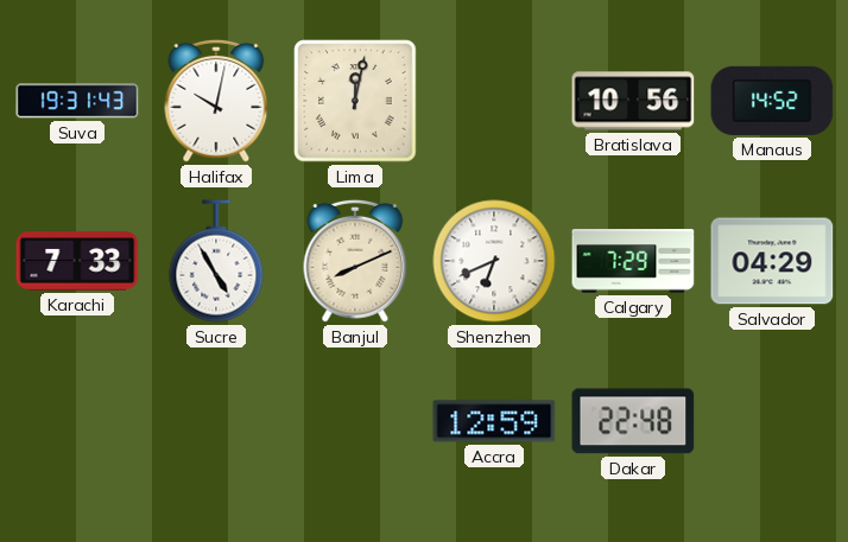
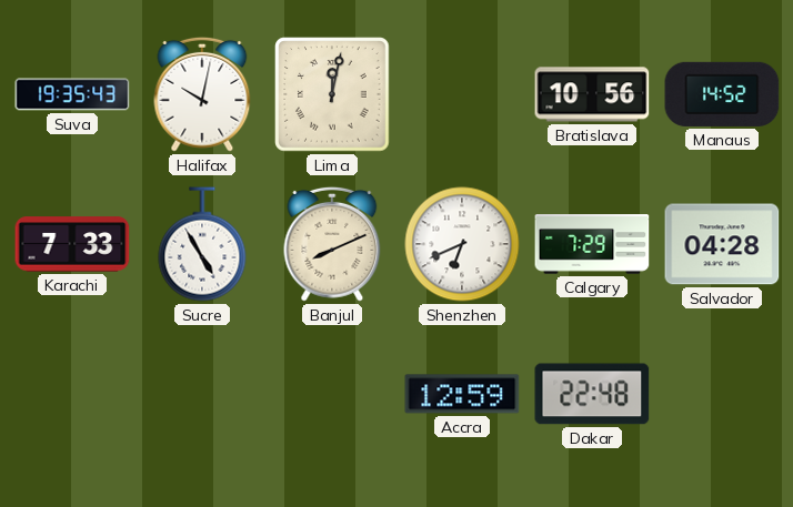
Suva: 19:31 -> 19:35 (72, 94)
Salvador: 04:29 -> 04:28 (722, 244)
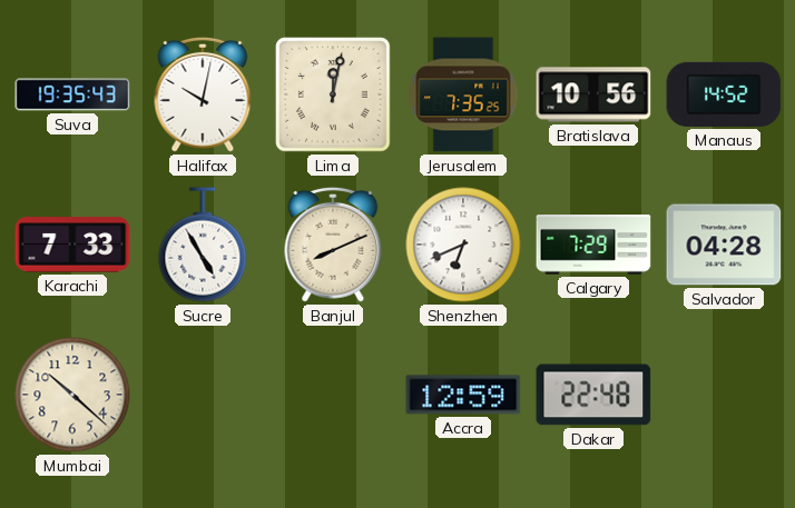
Jerusalem: none -> 7:35 (463, 94)
Mumbai: none -> 10:22 (72, 395)
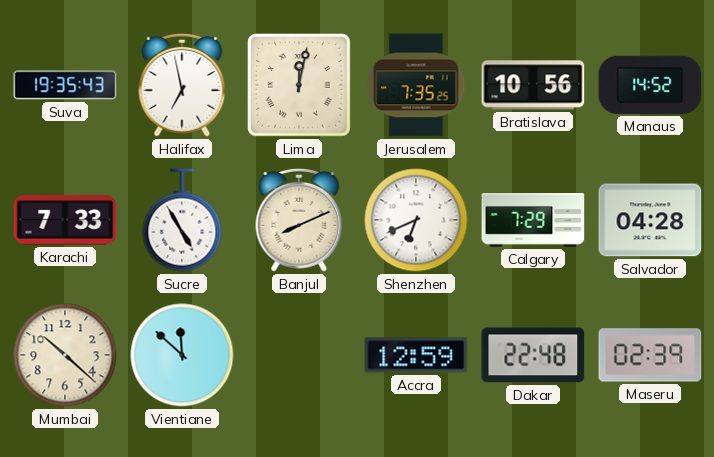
Halifax: 10:02 -> 6:58 (182, 85)
Vientiane: none -> 11:52 (182, 355)
Maseru: none -> 02:39 (650, 355)
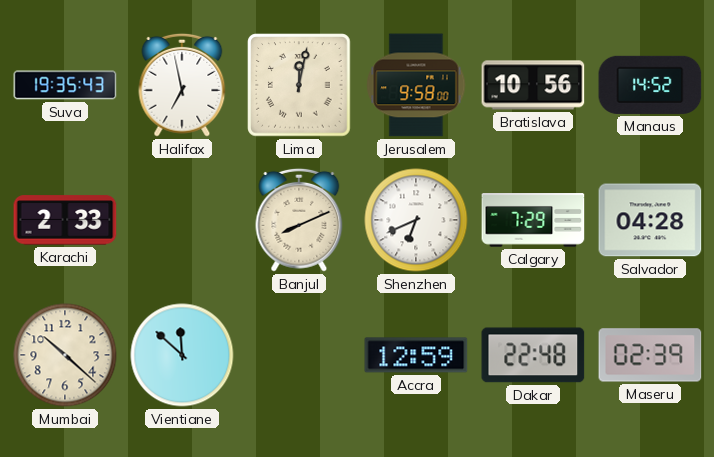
Jerusalem: 7:35 -> 9:58 (416, 85)
Karachi: 7:33 -> 2:33 (65, 220)
Sucre: 4:55 -> none (182, 220)
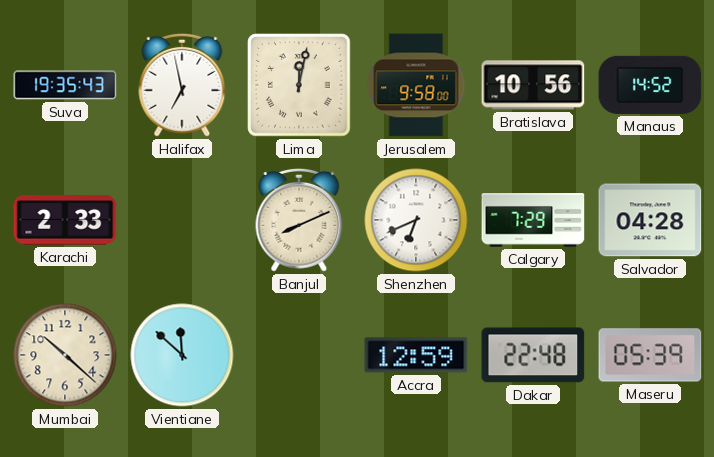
Maseru: 02:39 -> 05:39 (650, 355)
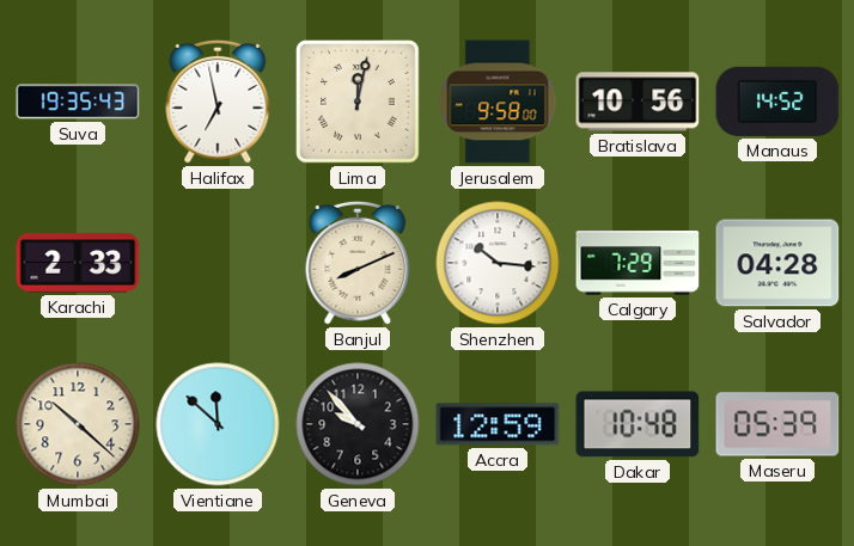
Shenzhen: 6:41 -> 10:16 (498, 263)
Geneva: none -> 9:53 (358, 424)
Dakar: 22:48 -> 10:48 (638, 424)
